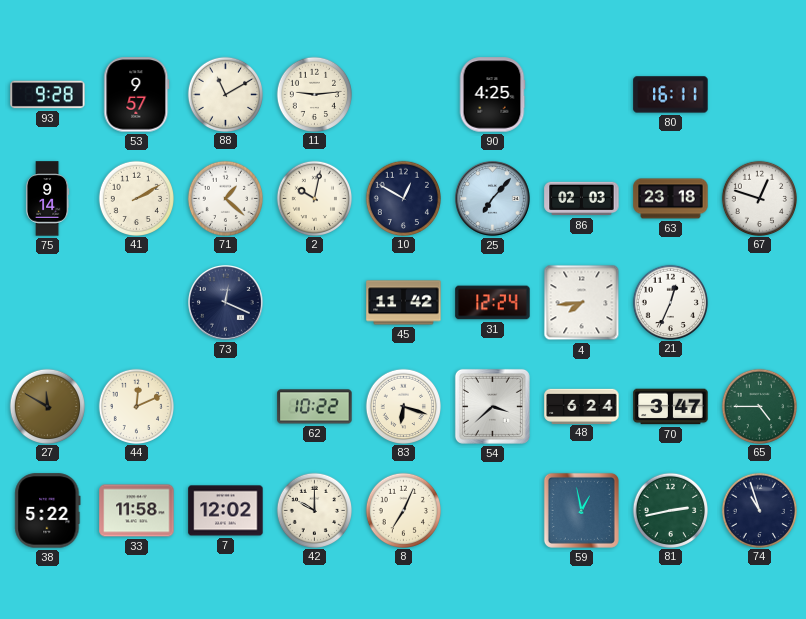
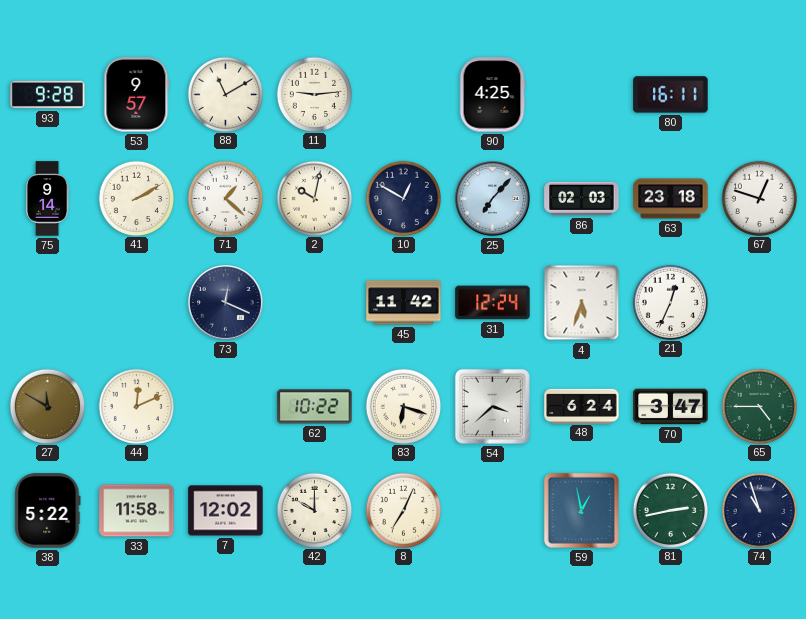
4: 7:44 -> 5:33 (582, 303)
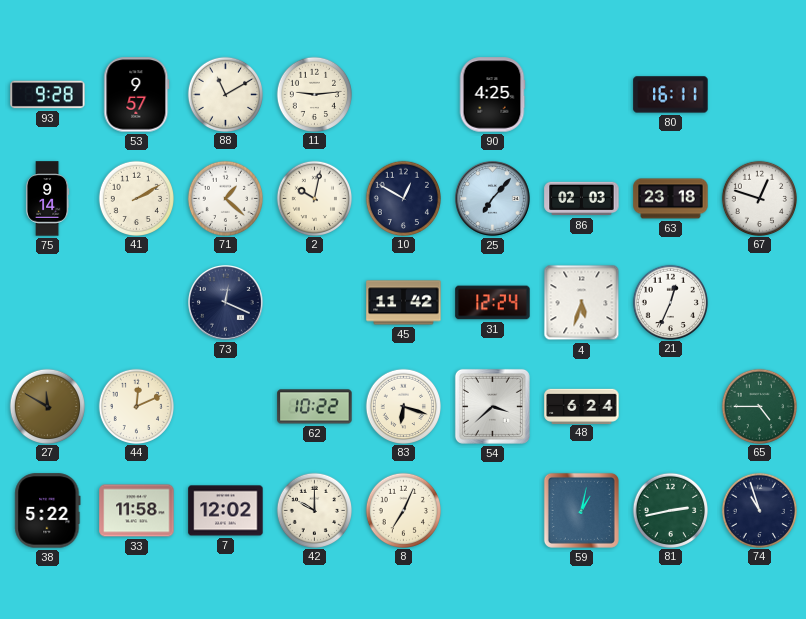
70: 3:47 -> none (671, 407)
59: 12:58 -> 1:02 (581, 510)
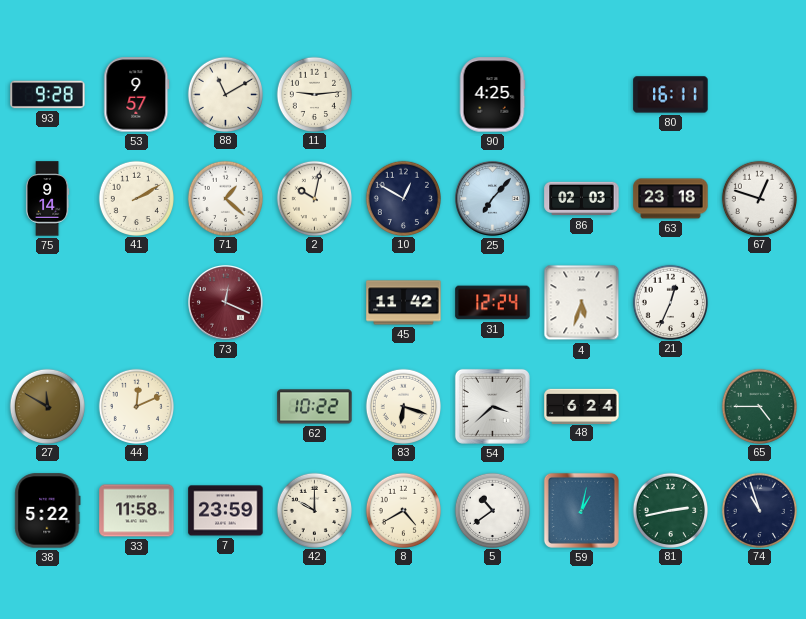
73 dial: navy -> burgundy (226, 303)
7: 12:02 -> 23:59 (226, 511)
8: 7:04 -> 4:40 (403, 510)
5: none -> 10:39 (492, 510)
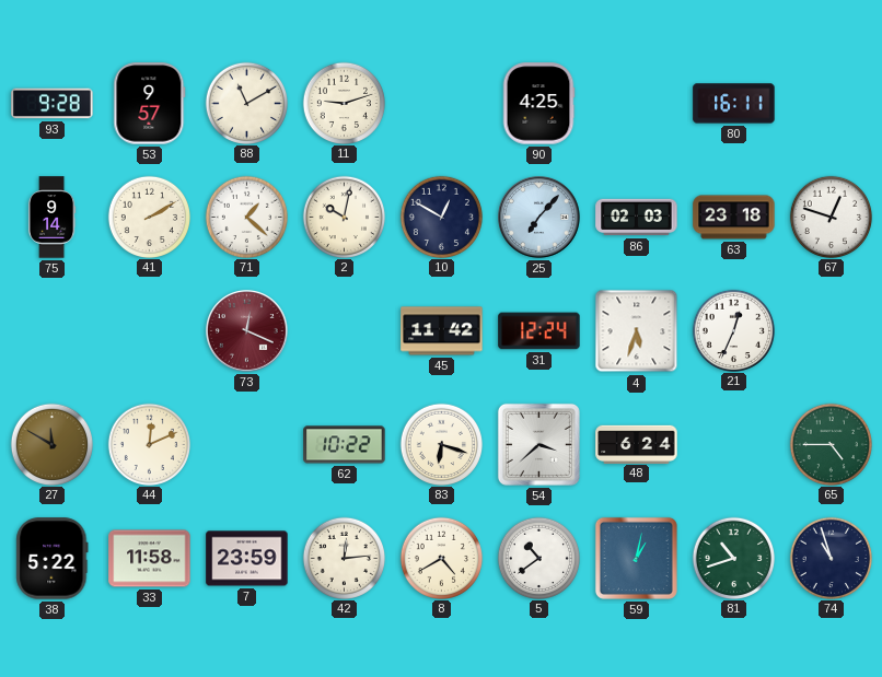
11: 9:14 -> 9:12 (344, 103)
42: 10:00 -> 12:14 (344, 558)
81: 2:43 -> 10:42 (733, 558)
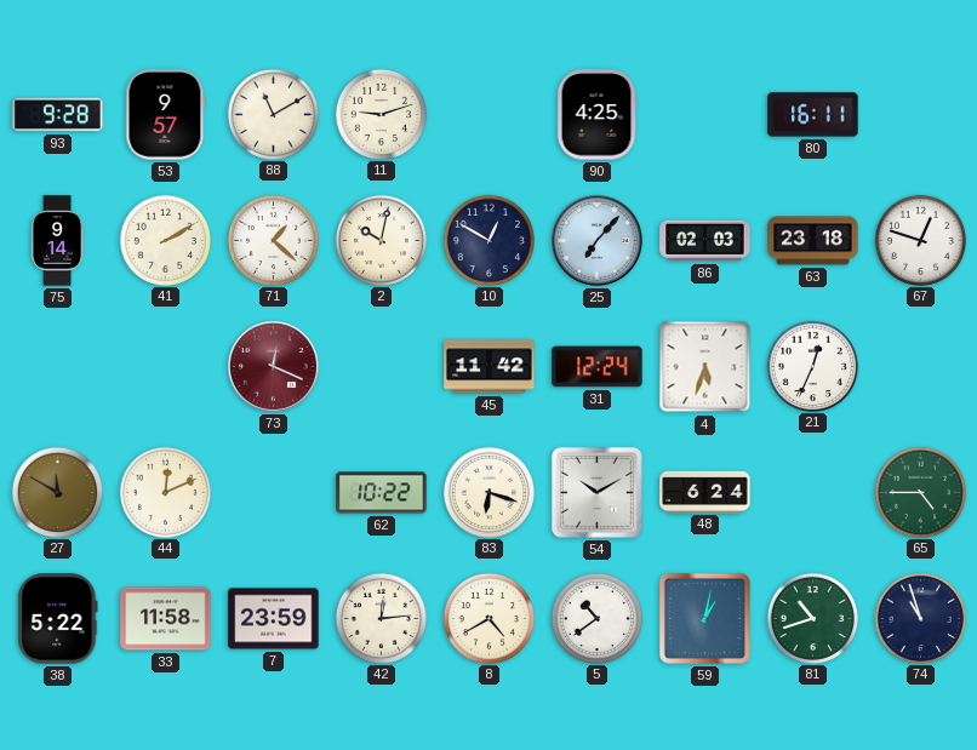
54: 3:38 -> 10:10 (596, 492)
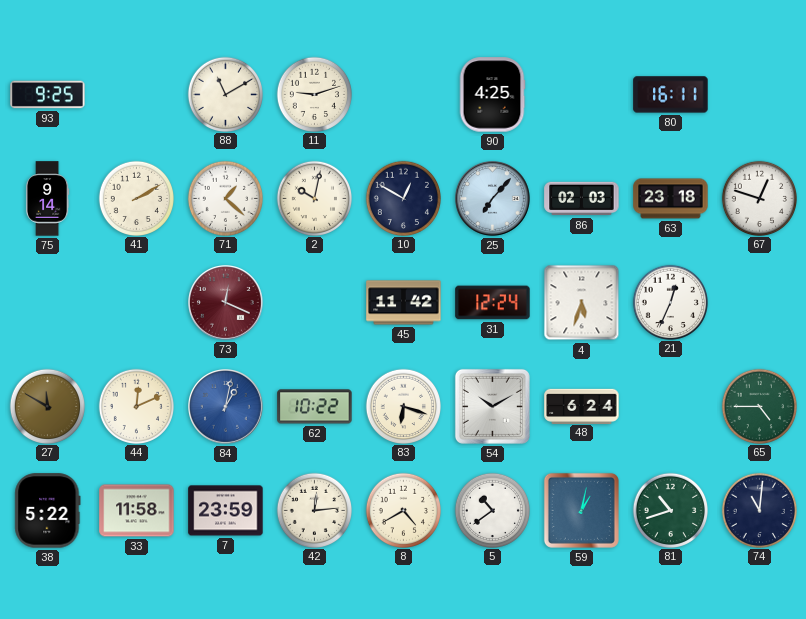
93: 9:28 -> 9:25 (48, 95)
53: 9:57 -> none (166, 115)
84: none -> 1:02 (226, 407)
74: 10:57 -> 11:01 (759, 510)
